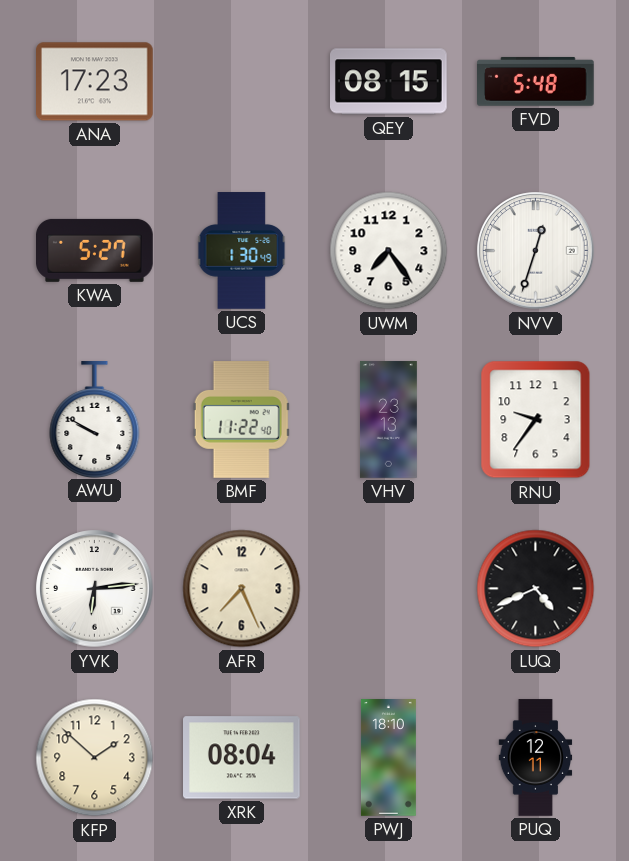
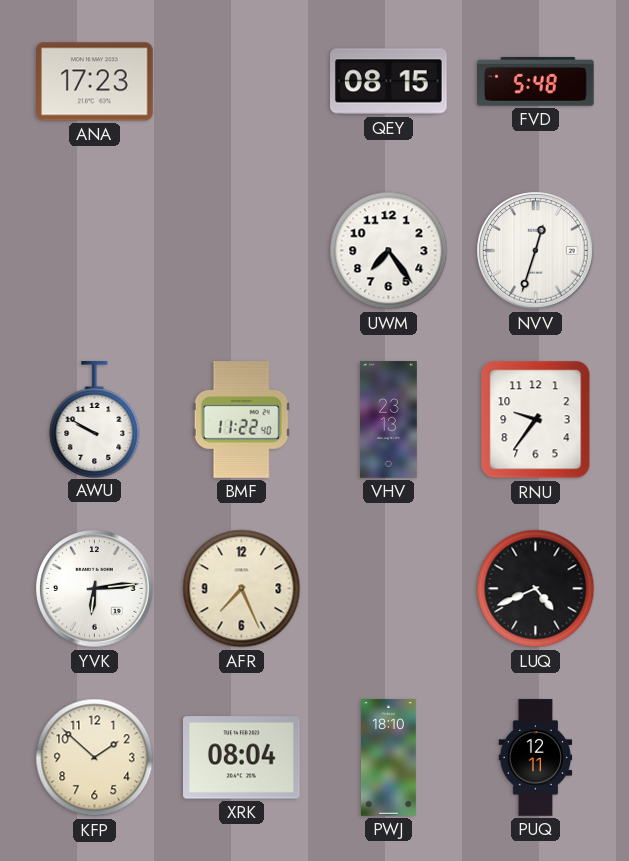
KWA: 5:27 -> none (95, 250)
UCS: 1:30 -> none (242, 251)
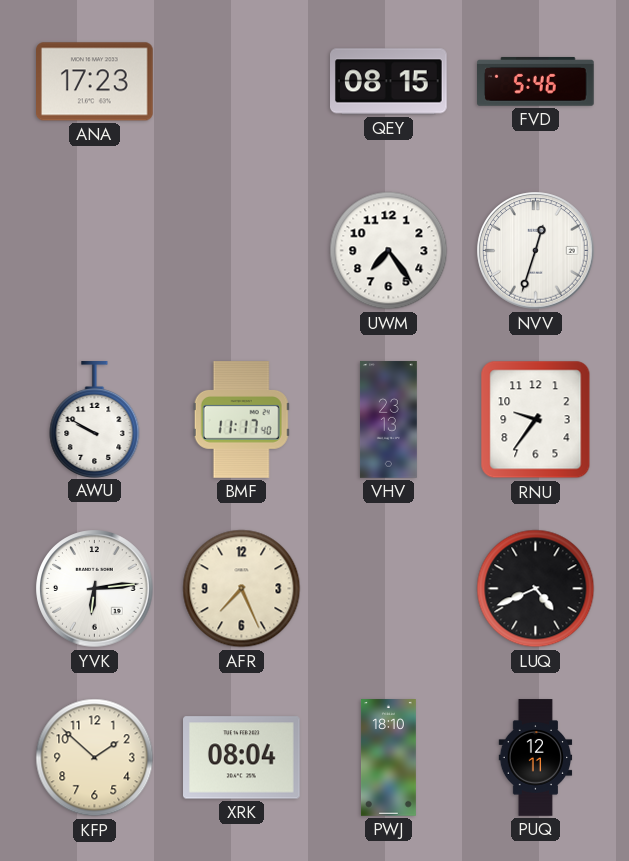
FVD: 5:48 -> 5:46 (536, 81)
BMF: 11:22 -> 11:17 (241, 420)
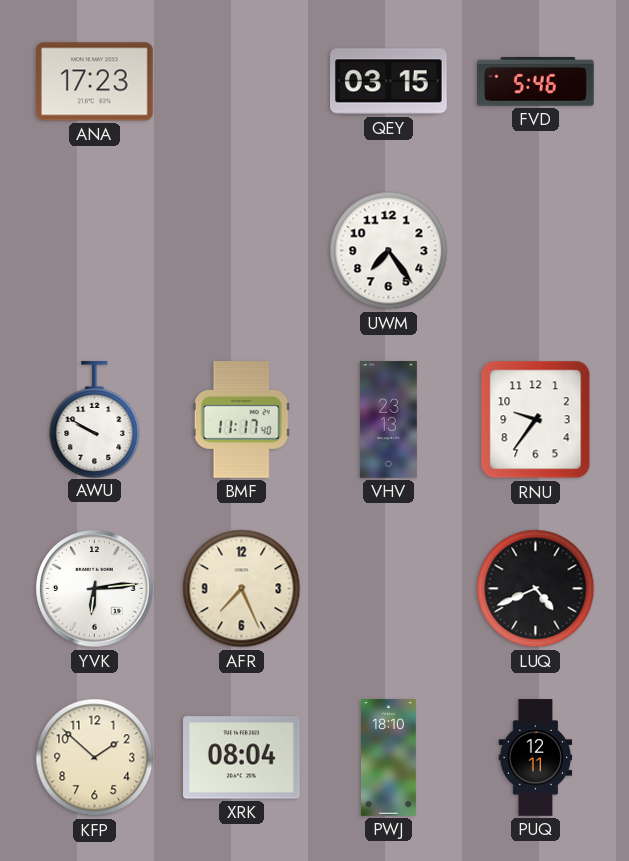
QEY: 08:15 -> 03:15 (389, 82)
NVV: 12:33 -> none (536, 251)
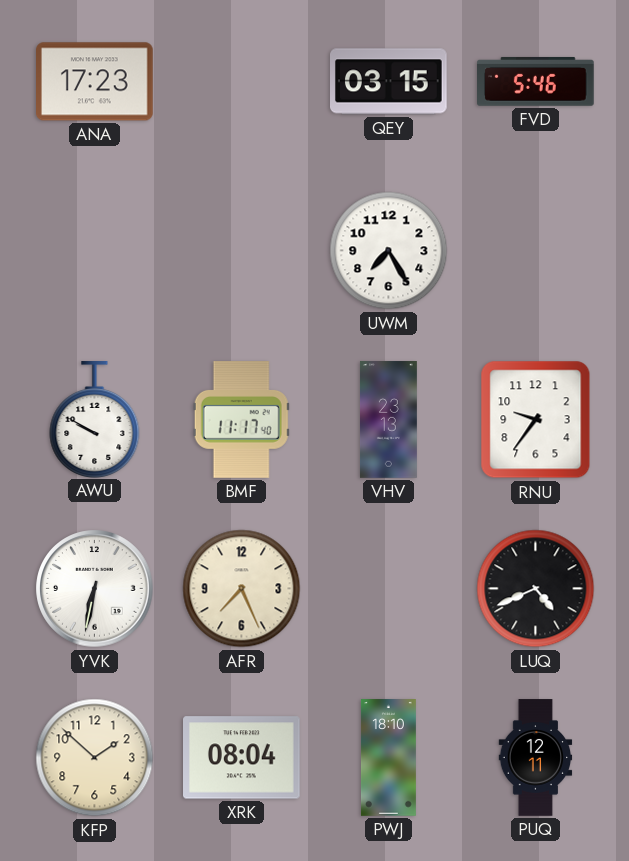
UWM: 7:24 -> 7:25 (389, 251)
YVK: 6:14 -> 6:32 (95, 589)
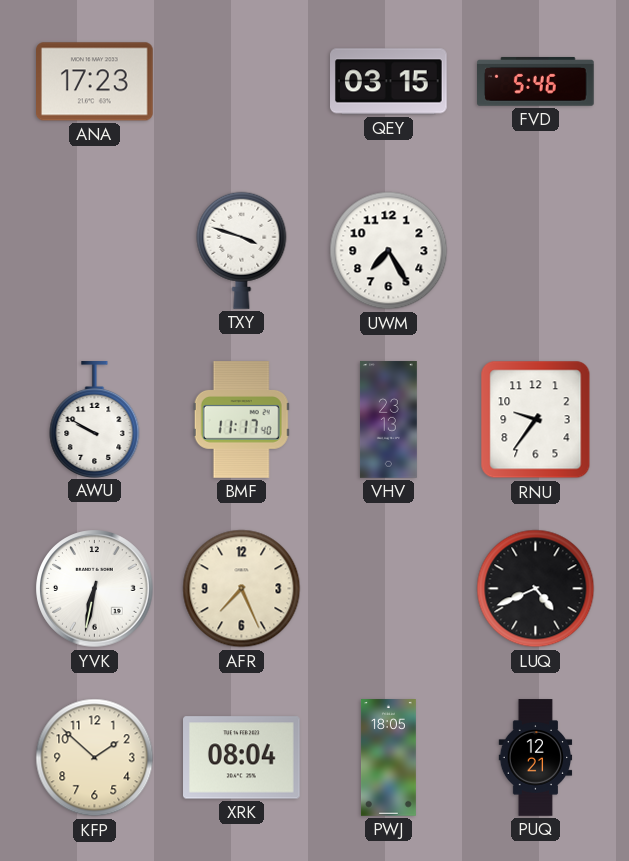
TXY: none -> 3:48 (242, 250)
PWJ: 18:10 -> 18:05 (388, 758)
PUQ: 12:11 -> 12:21 (536, 758)
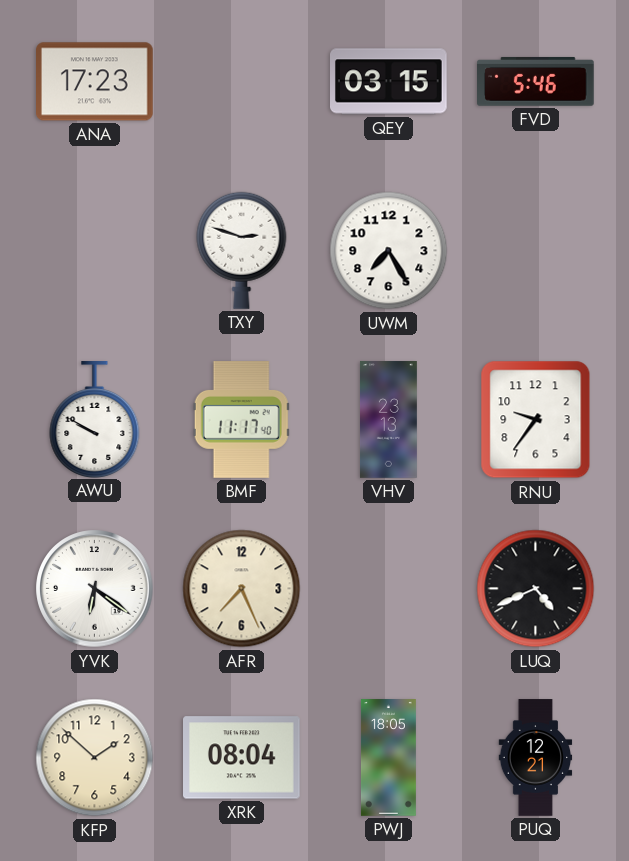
TXY: 3:48 -> 2:48 (242, 250)
YVK: 6:32 -> 6:21 (95, 589)
